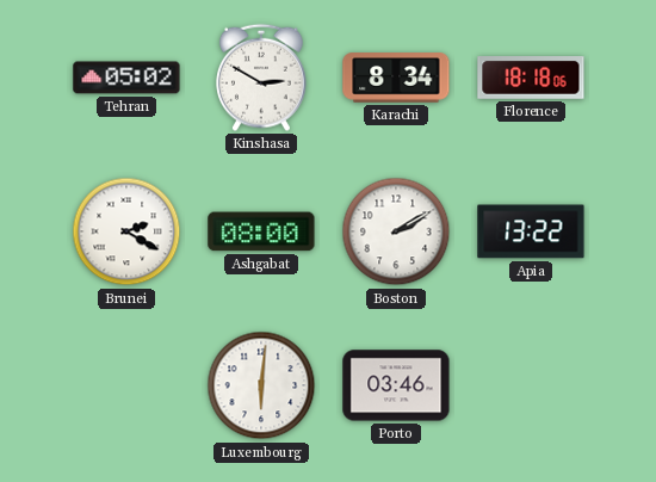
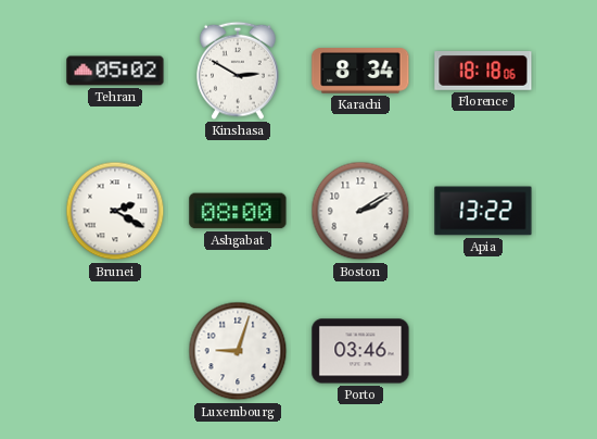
Luxembourg: 6:01 -> 9:03 (238, 351)
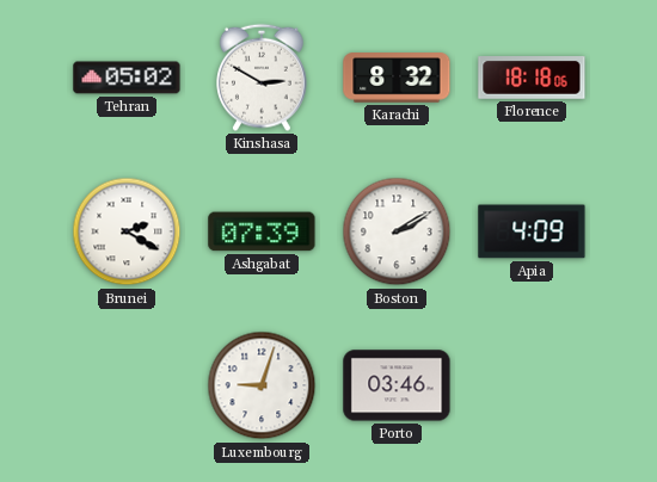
Karachi: 8:34 -> 8:32 (397, 78)
Ashgabat: 08:00 -> 07:39 (262, 231)
Apia: 13:22 -> 4:09 (532, 231)
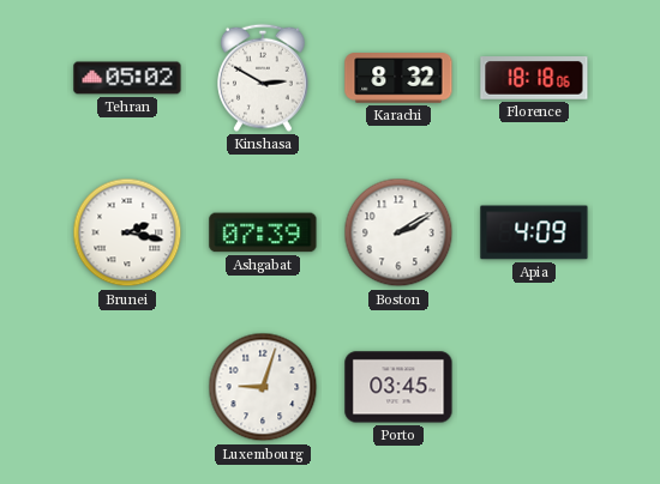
Brunei: 2:20 -> 2:17 (127, 232)
Porto: 03:46 -> 03:45 (398, 387)
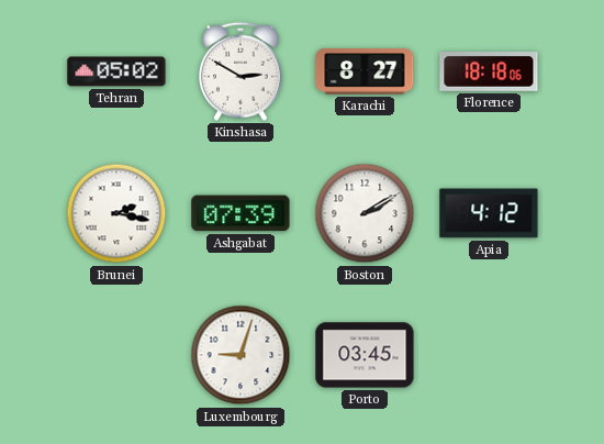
Karachi: 8:32 -> 8:27 (365, 71)
Apia: 4:09 -> 4:12 (489, 213)
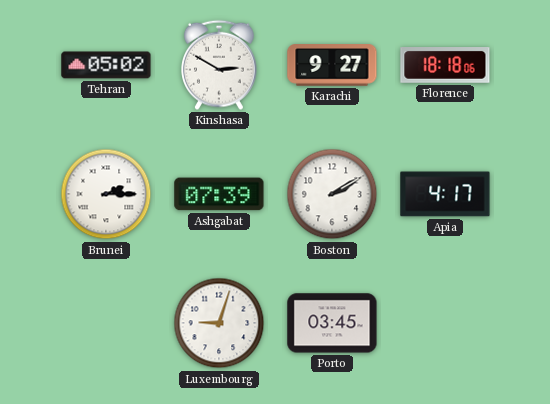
Karachi: 8:27 -> 9:27 (332, 65)
Brunei: 2:17 -> 2:15 (106, 194)
Apia: 4:12 -> 4:17 (445, 194)
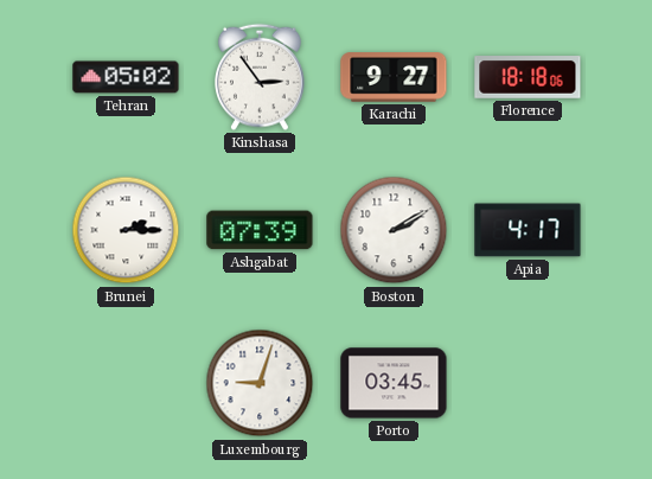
Kinshasa: 2:50 -> 2:54 (261, 77)
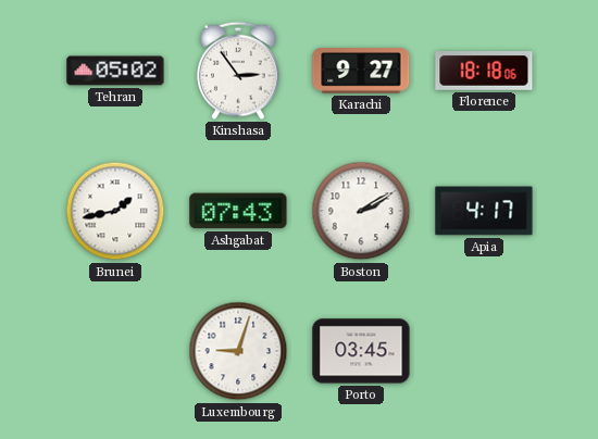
Brunei: 2:15 -> 1:43 (115, 211)
Ashgabat: 07:39 -> 07:43 (238, 211)
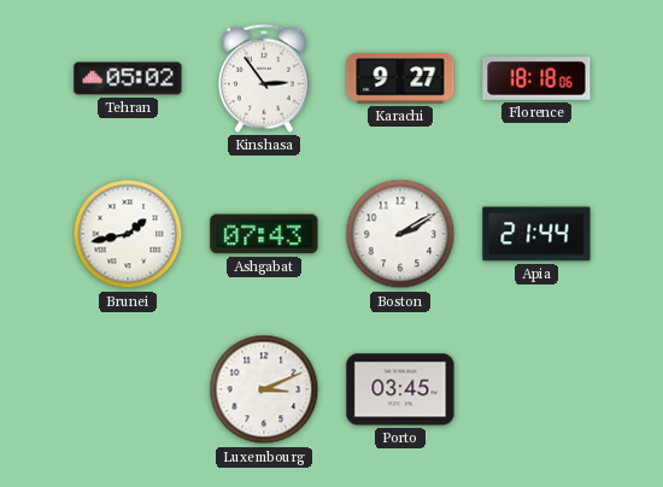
Apia: 4:17 -> 21:44 (536, 234)
Luxembourg: 9:03 -> 3:11 (264, 389)
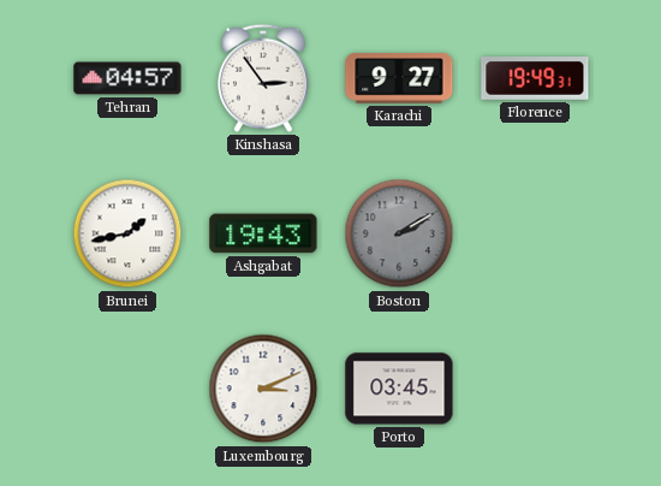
Tehran: 05:02 -> 04:57 (127, 78)
Florence: 18:18 -> 19:49 (535, 79)
Ashgabat: 07:43 -> 19:43 (263, 233)
Boston dial: white -> grey (399, 233)
Apia: 21:44 -> none (536, 234)
